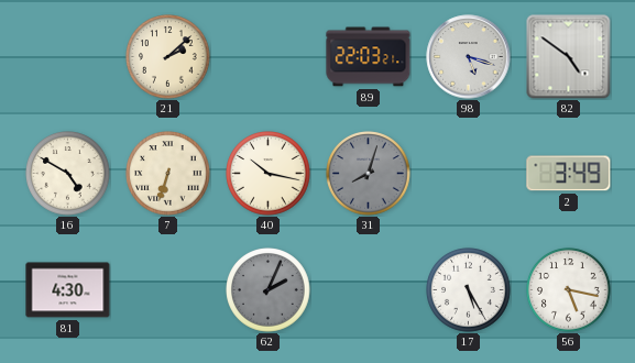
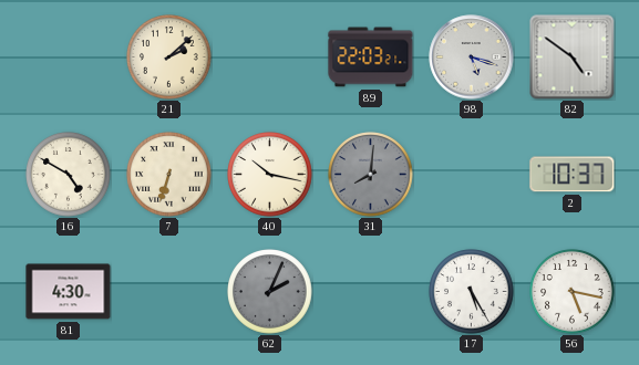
31: 8:03 -> 8:01 (371, 175)
2: 3:49 -> 10:37 (573, 175)
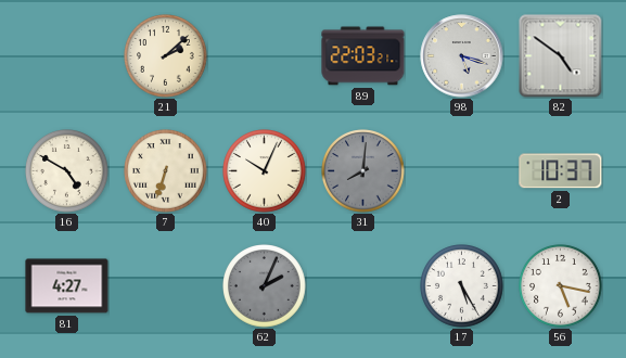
40: 10:17 -> 10:04 (265, 171)
81: 4:30 -> 4:27 (67, 286)
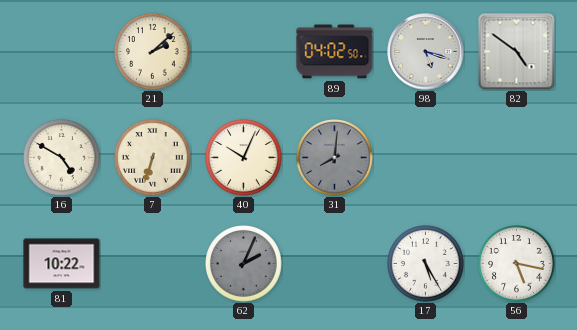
89: 22:03 -> 04:02 (335, 52)
2: 10:37 -> none (561, 171)
81: 4:27 -> 10:22 (62, 264)
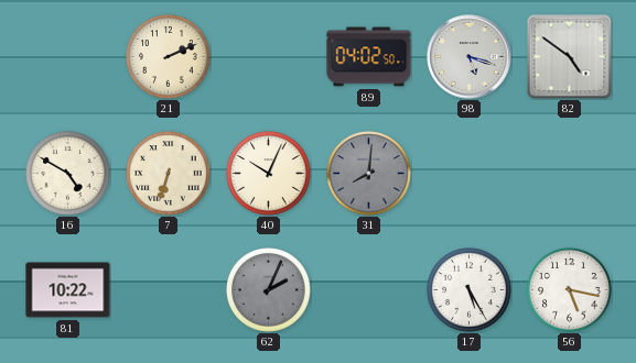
21: 2:08 -> 2:11 (169, 57)
